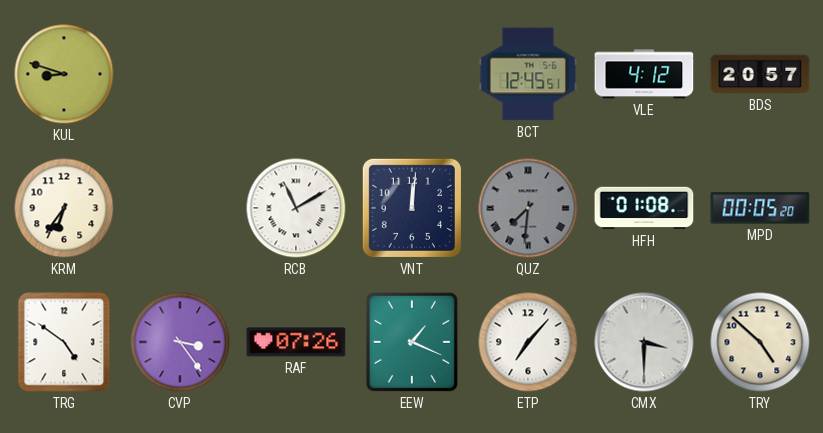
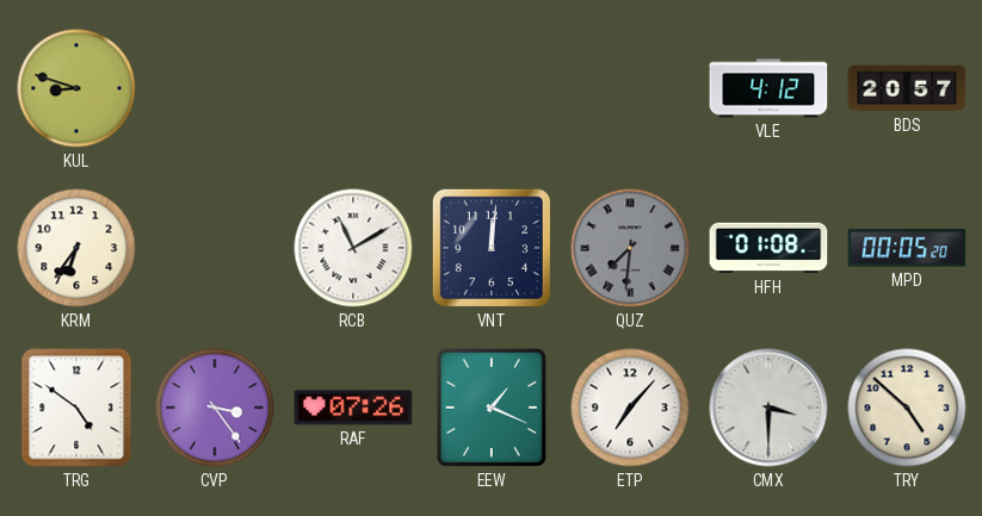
BCT: 12:45 -> none (528, 74)
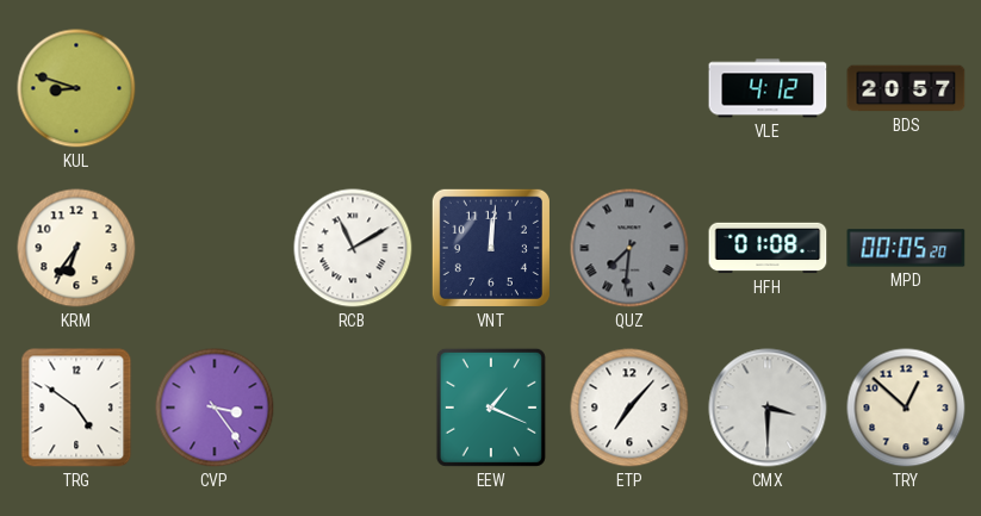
RAF: 07:26 -> none (353, 408)
TRY: 4:52 -> 12:52 (906, 408)
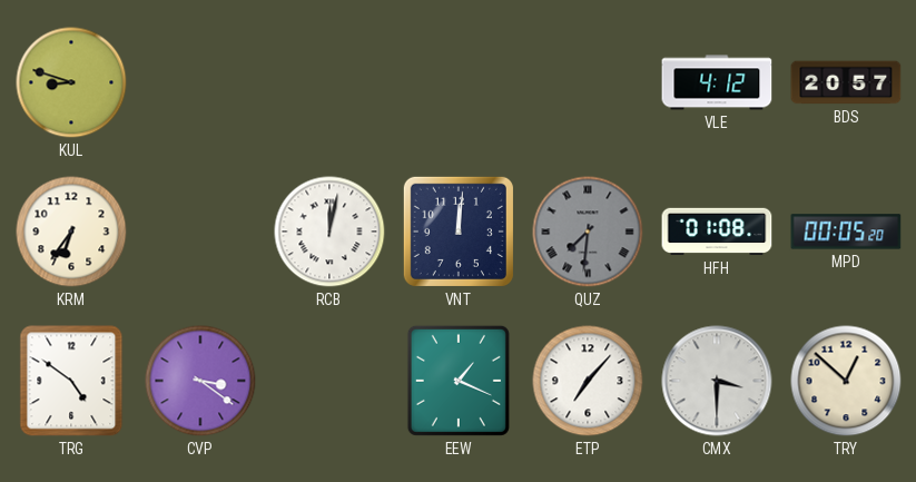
RCB: 11:10 -> 12:02 (329, 232)
CVP: 3:24 -> 3:21 (200, 381)
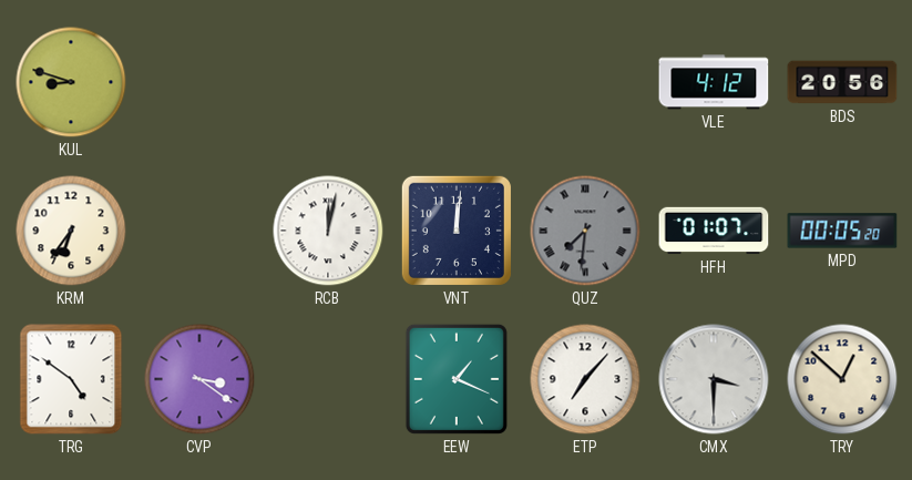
BDS: 20:57 -> 20:56 (842, 82)
HFH: 01:08 -> 01:07 (714, 231)
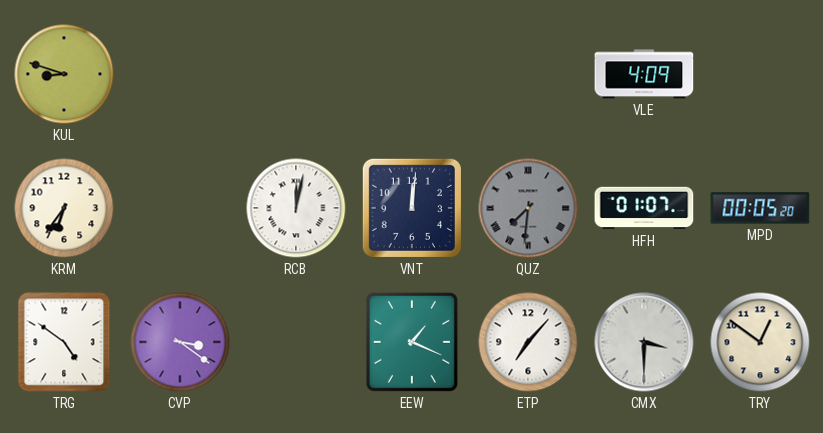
VLE: 4:12 -> 4:09 (644, 74)
BDS: 20:56 -> none (842, 82)
TRY: 12:52 -> 12:51 (760, 342)
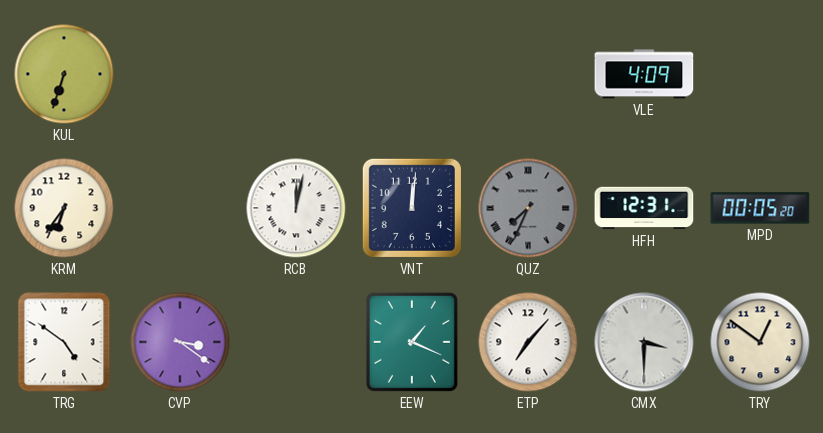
KUL: 8:48 -> 6:33 (64, 74)
QUZ: 7:31 -> 7:34 (528, 208)
HFH: 01:07 -> 12:31 (644, 208)
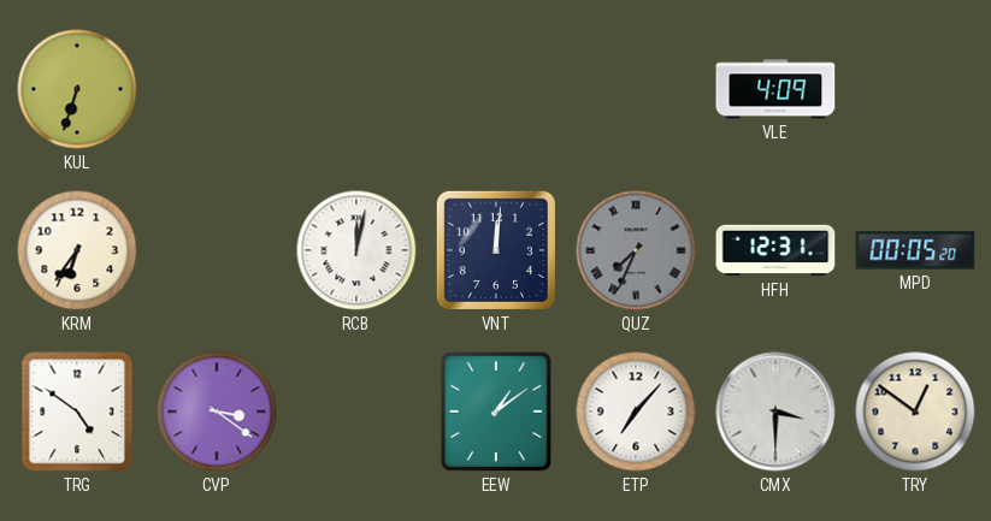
EEW: 1:19 -> 1:09 (496, 412)
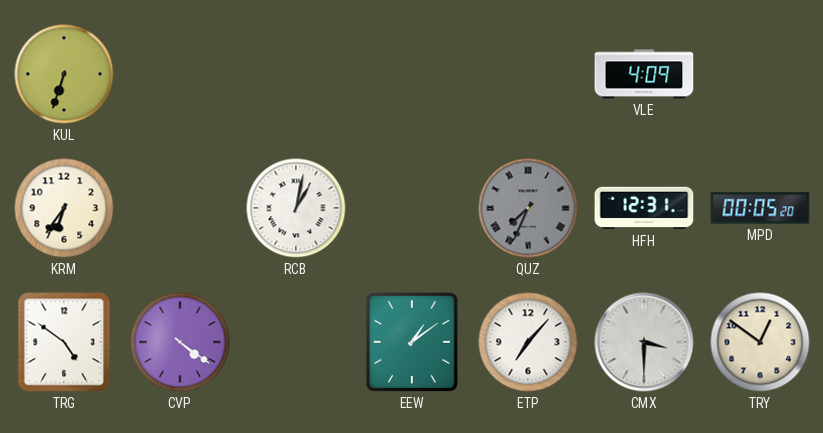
RCB: 12:02 -> 1:02 (296, 208)
VNT: 12:01 -> none (496, 250)
CVP: 3:21 -> 4:21 (180, 342)
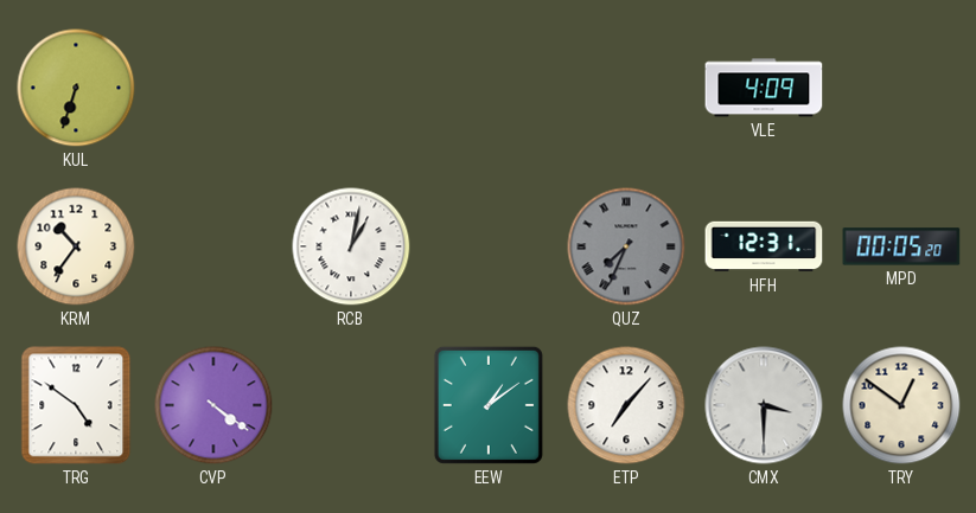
KRM: 6:36 -> 10:36 (76, 246)
